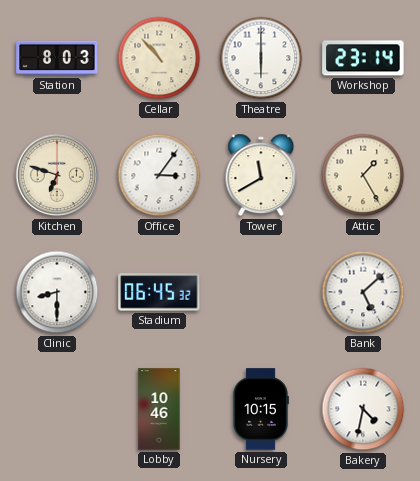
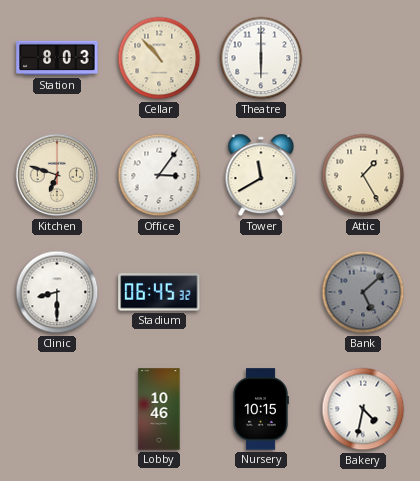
Workshop: 23:14 -> none (363, 58)
Bank dial: white -> grey (363, 292)
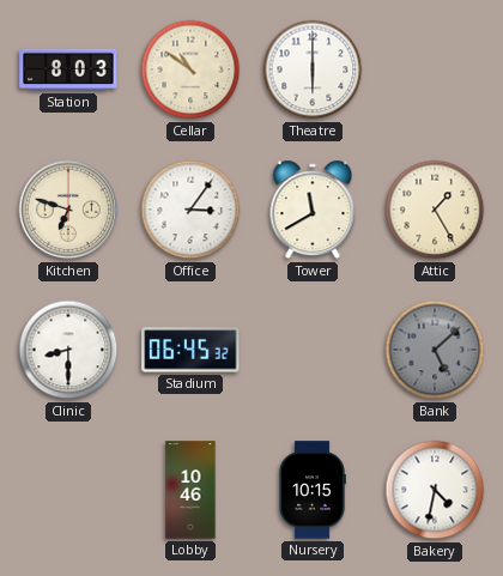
Cellar: 10:53 -> 10:51 (190, 69)
